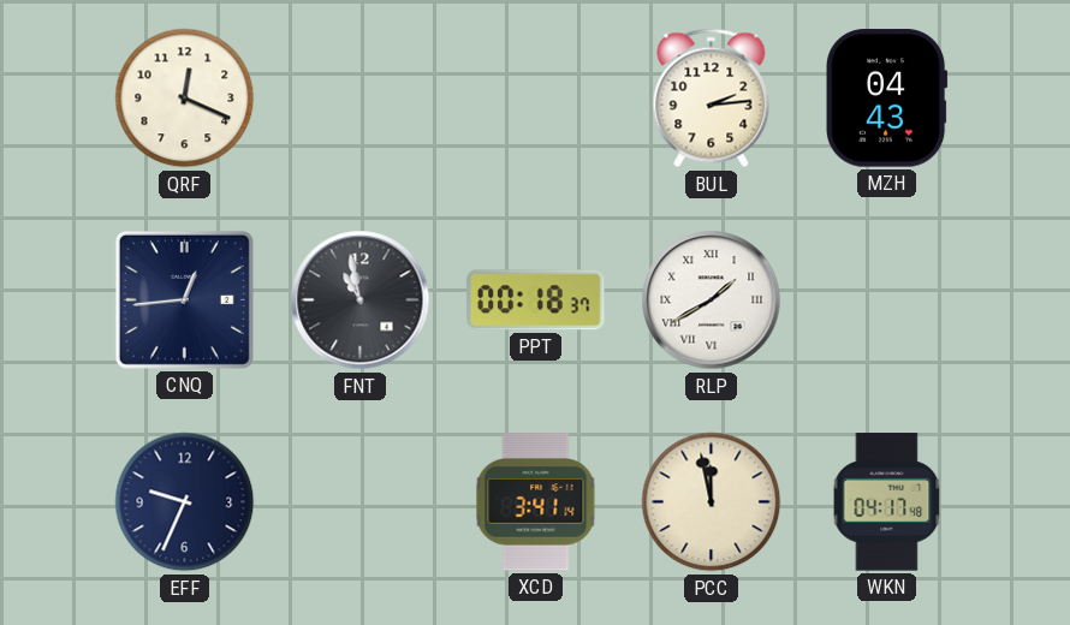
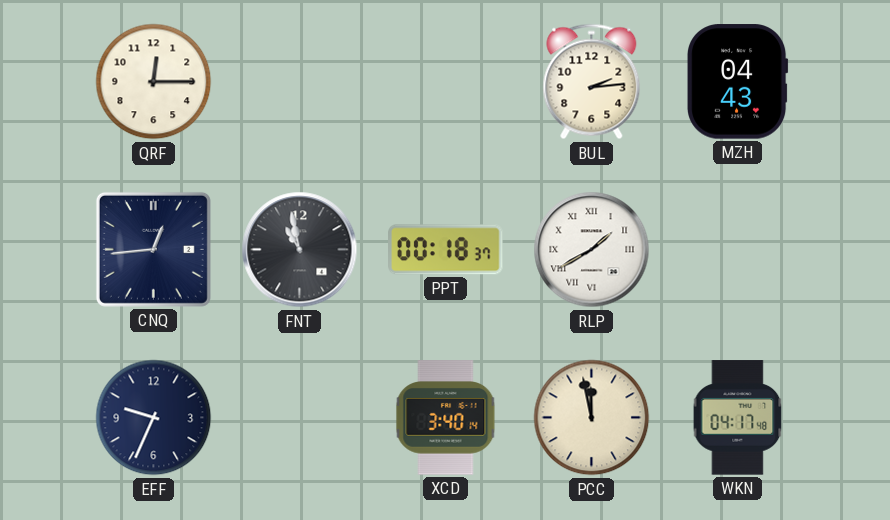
QRF: 12:19 -> 12:15 (154, 82)
XCD: 3:41 -> 3:40 (446, 418)
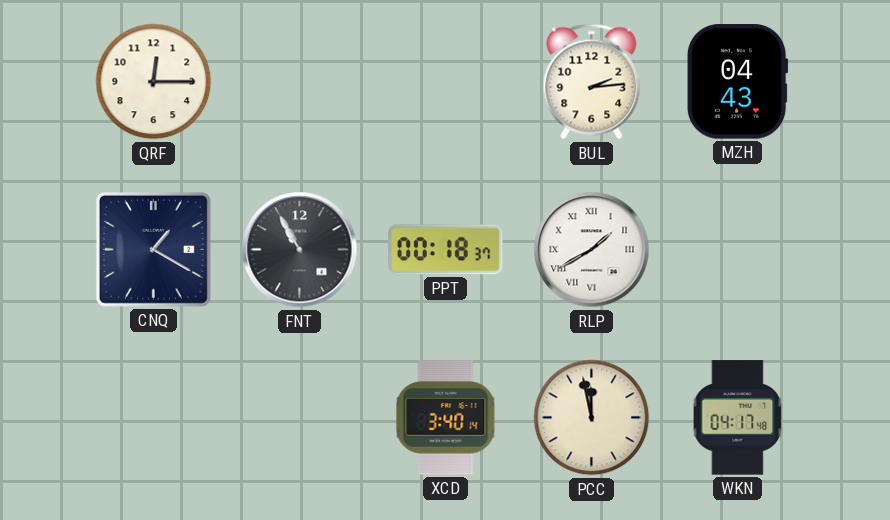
CNQ: 12:44 -> 1:20 (153, 249)
FNT: 10:58 -> 10:55 (300, 250)
EFF: 9:34 -> none (154, 418)
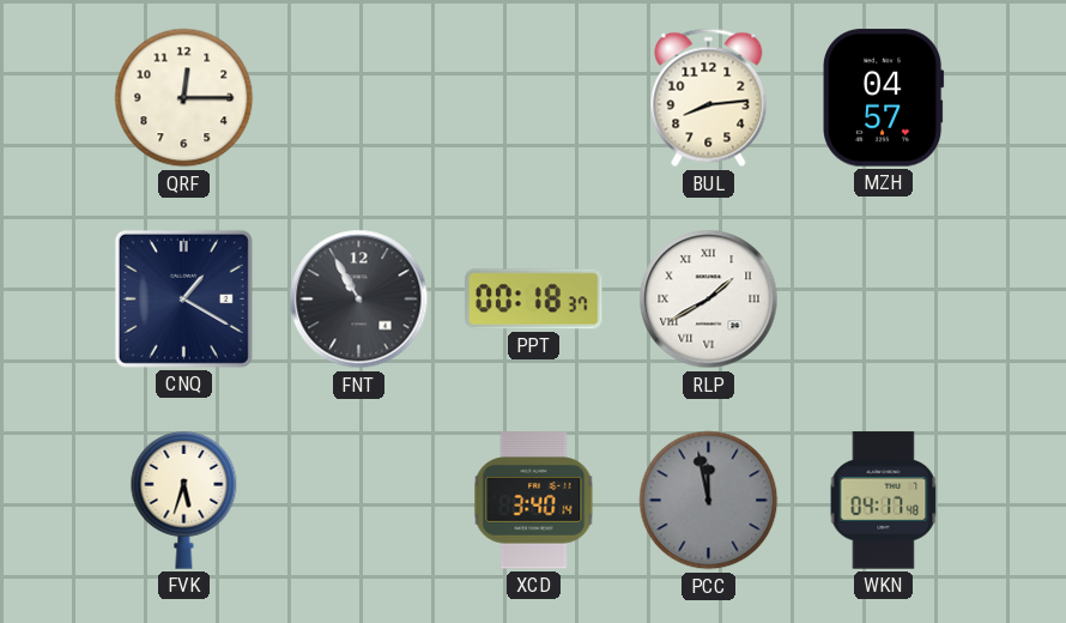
BUL: 2:14 -> 8:14 (709, 98)
MZH: 04:43 -> 04:57 (884, 98)
FVK: none -> 5:33 (184, 500)
PCC dial: cream -> grey (709, 501)
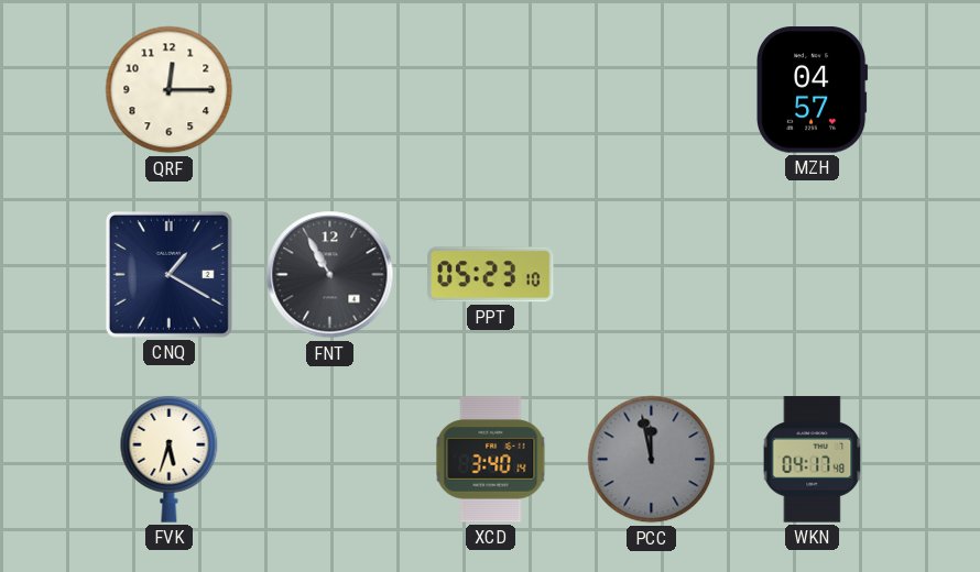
BUL: 8:14 -> none (709, 98)
PPT: 00:18 -> 05:23 (491, 275)
RLP: 1:40 -> none (709, 300)
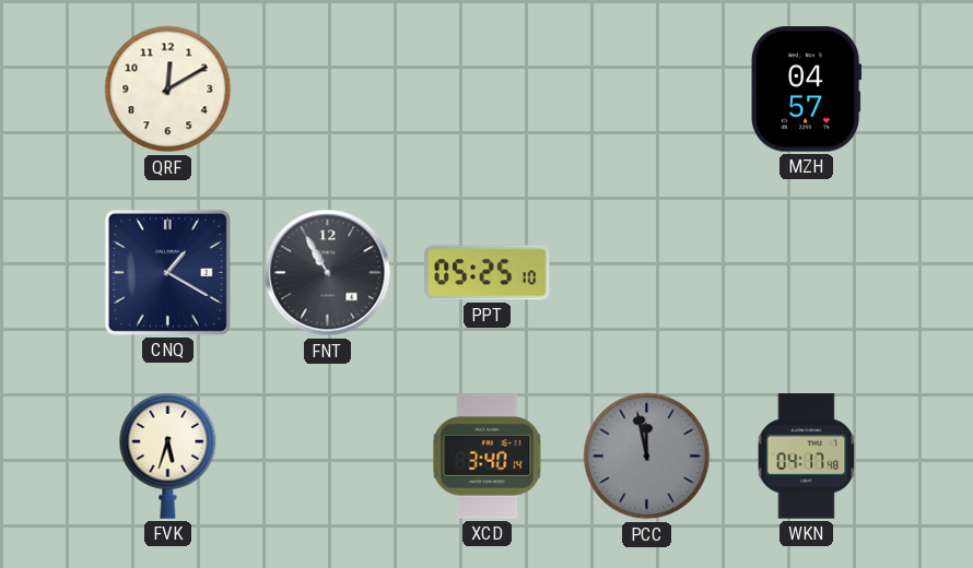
QRF: 12:15 -> 12:10 (168, 90)
PPT: 05:23 -> 05:25 (488, 273)
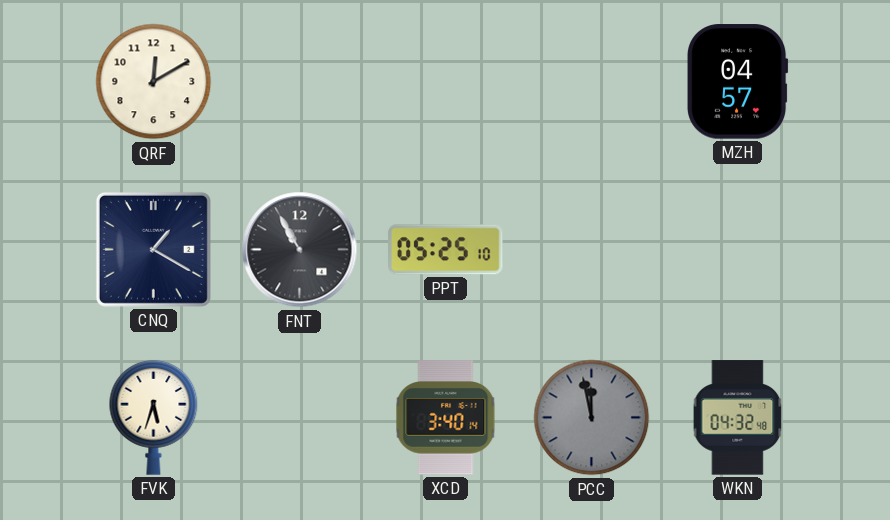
WKN: 04:17 -> 04:32 (738, 418)
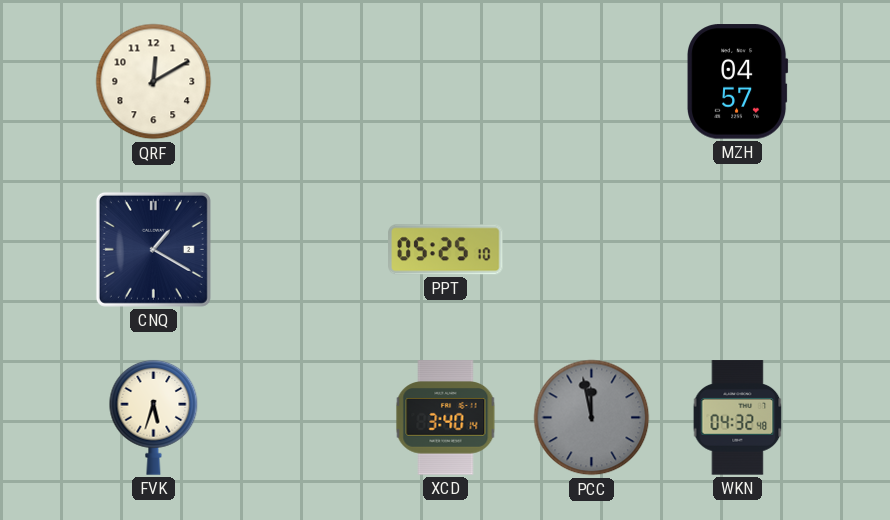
FNT: 10:55 -> none (300, 250)
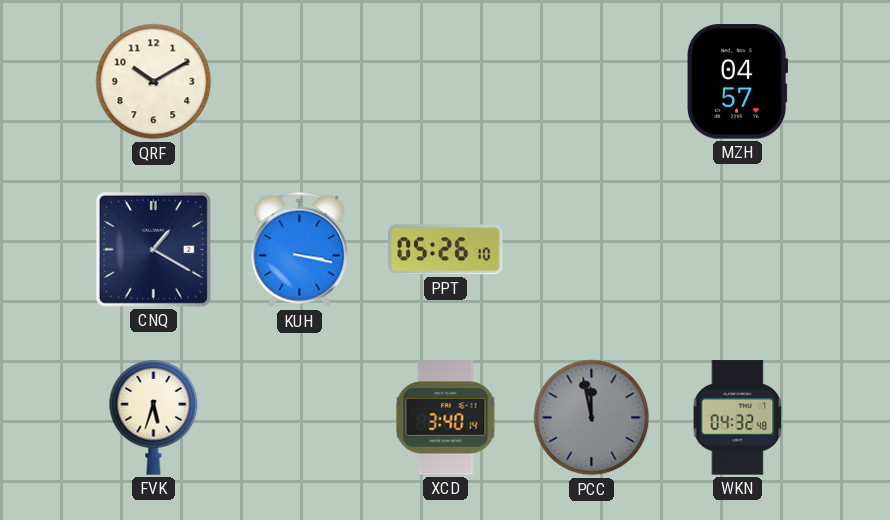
QRF: 12:10 -> 10:10 (154, 82)
KUH: none -> 3:17 (300, 250)
PPT: 05:25 -> 05:26 (446, 250)
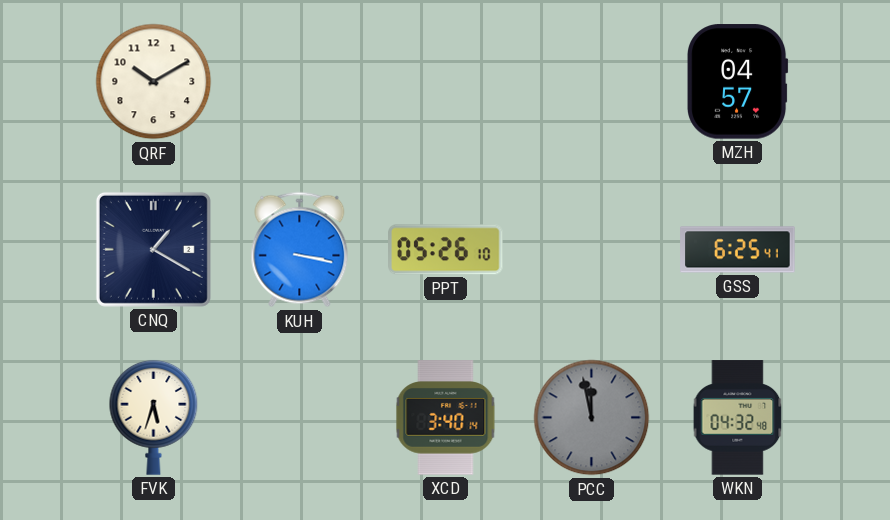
GSS: none -> 6:25 (738, 250)
